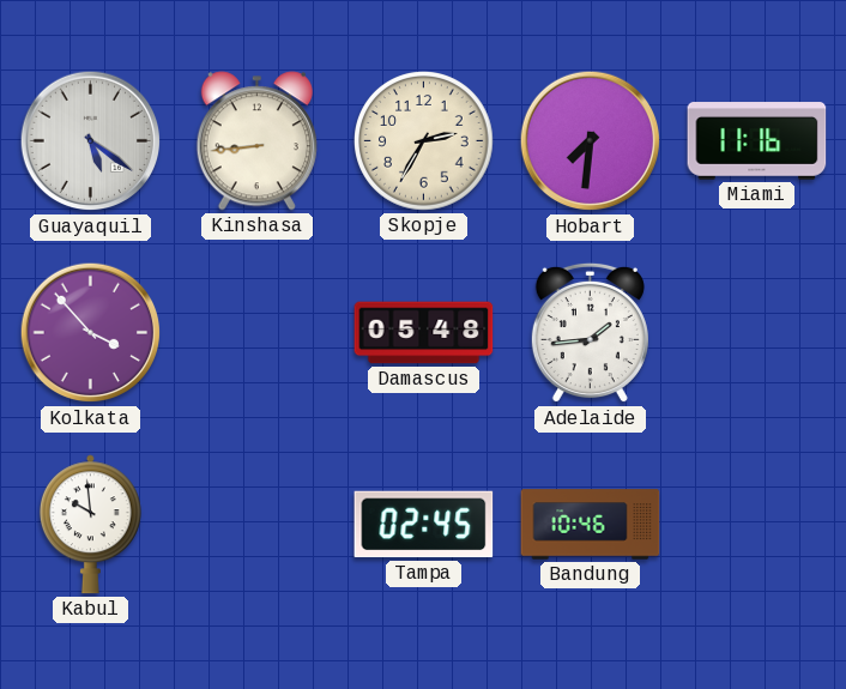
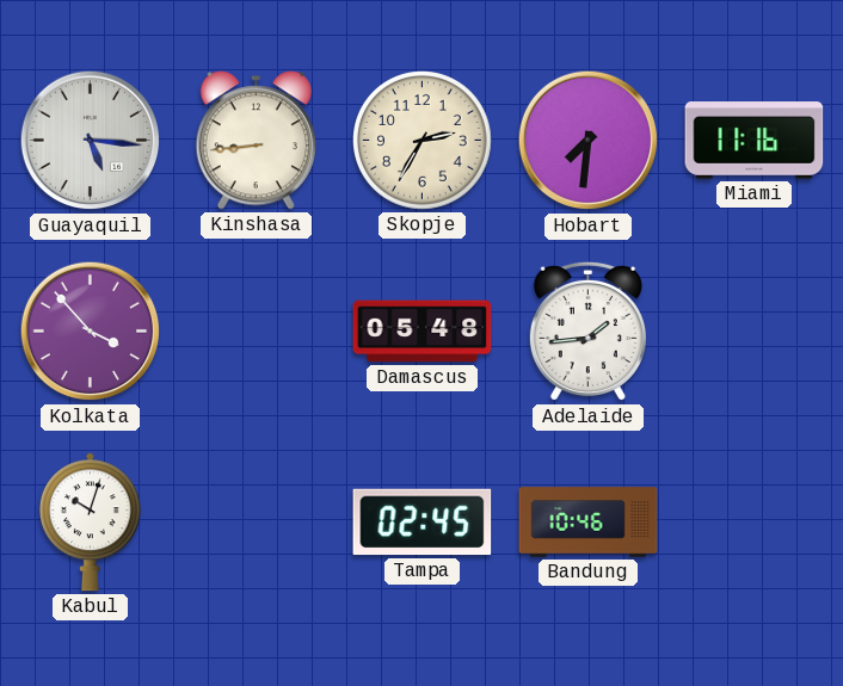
Guayaquil: 5:21 -> 5:16 (91, 141)
Kabul: 9:59 -> 10:03 (90, 523)
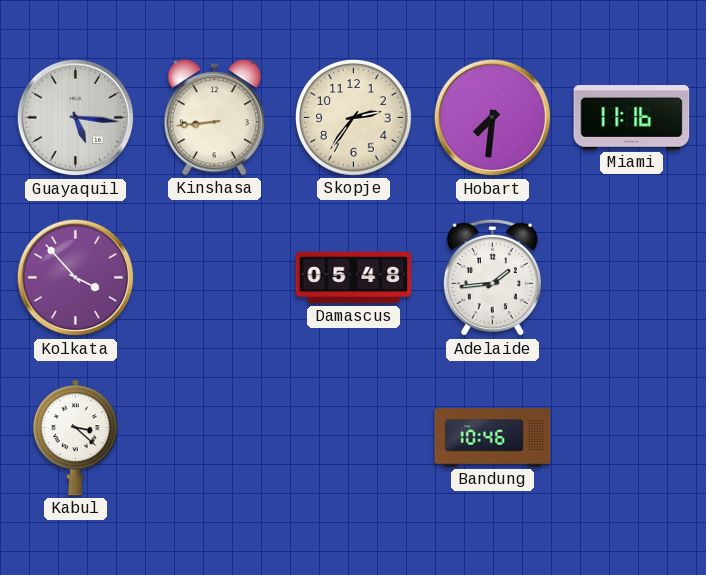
Skopje: 2:35 -> 2:36 (354, 118)
Kabul: 10:03 -> 3:22 (75, 438)
Tampa: 02:45 -> none (423, 523)
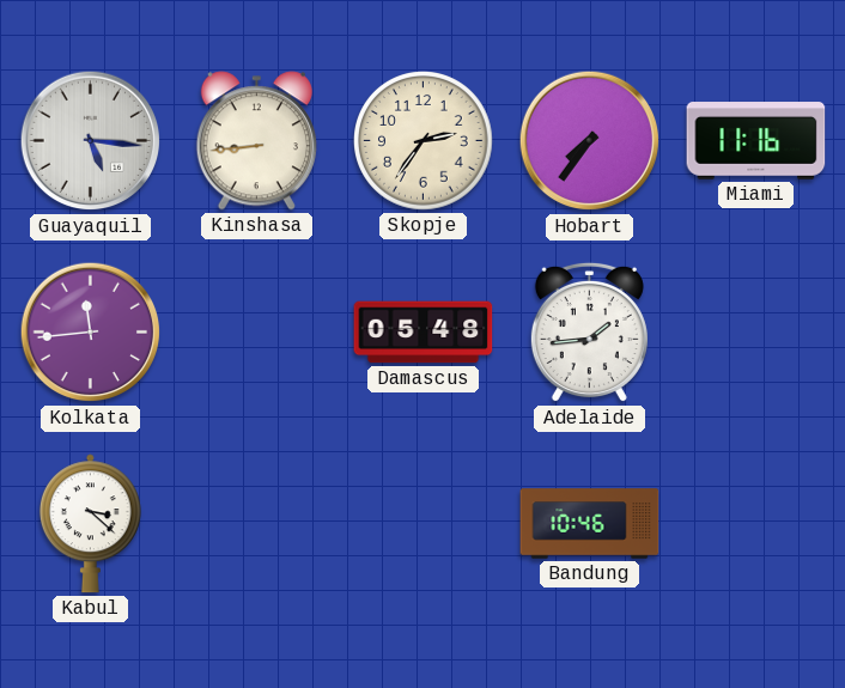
Hobart: 7:31 -> 7:36 (590, 141)
Kolkata: 3:53 -> 11:44 (91, 333)
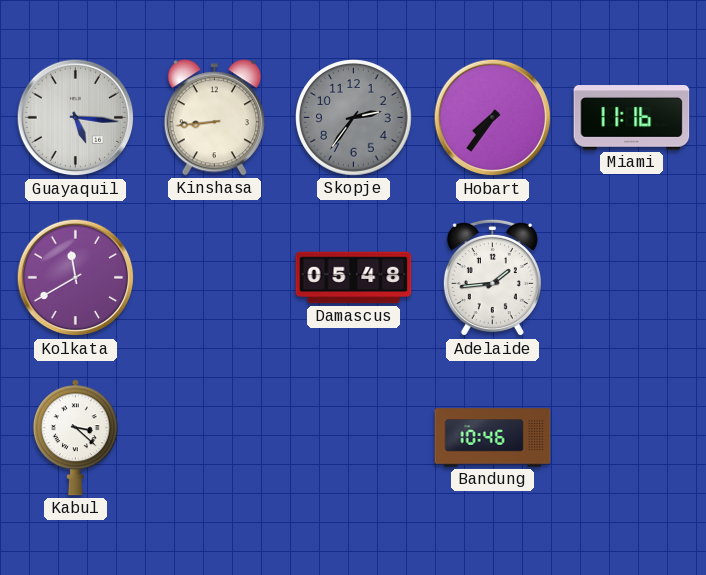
Skopje dial: cream -> grey (354, 118)
Kolkata: 11:44 -> 11:40 (76, 278)
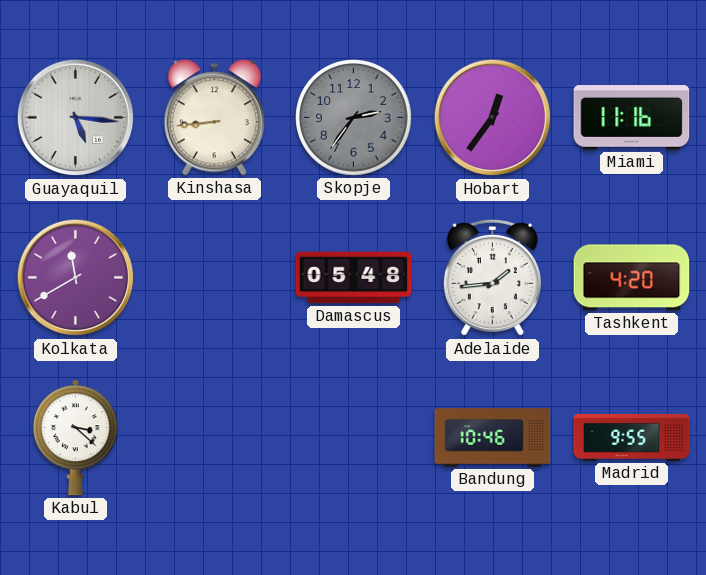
Hobart: 7:36 -> 12:36 (493, 118)
Tashkent: none -> 4:20 (632, 278)
Madrid: none -> 9:55 (632, 437)
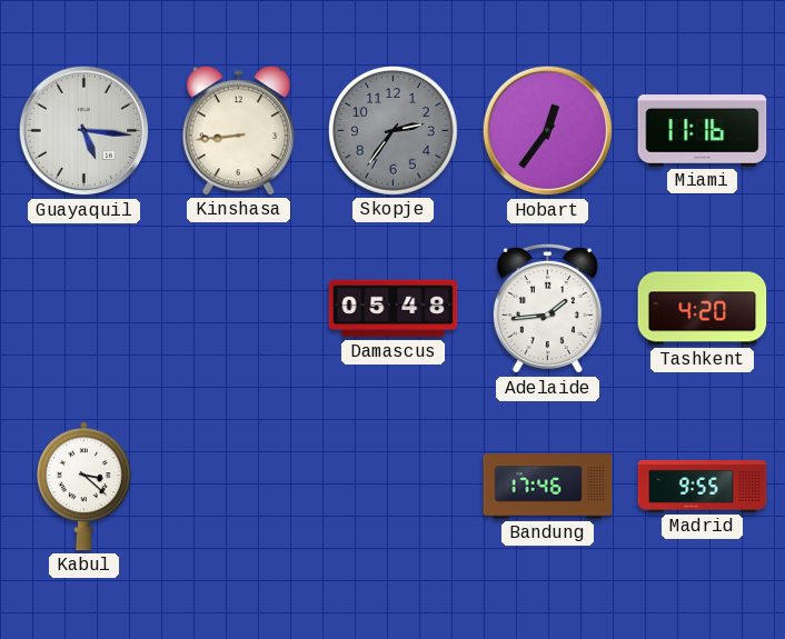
Kolkata: 11:40 -> none (76, 278)
Bandung: 10:46 -> 17:46 (548, 487)
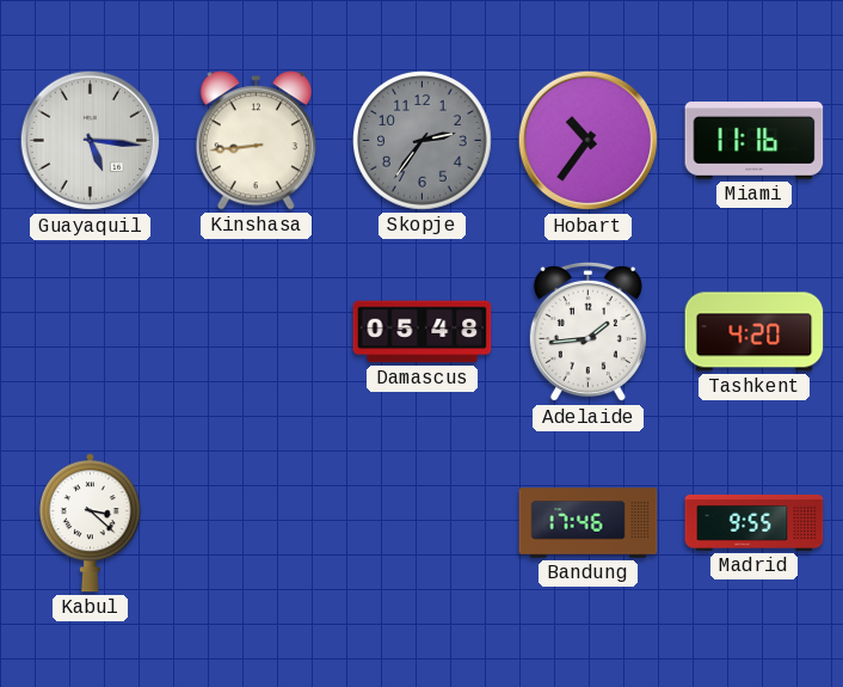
Hobart: 12:36 -> 10:36 (589, 141)
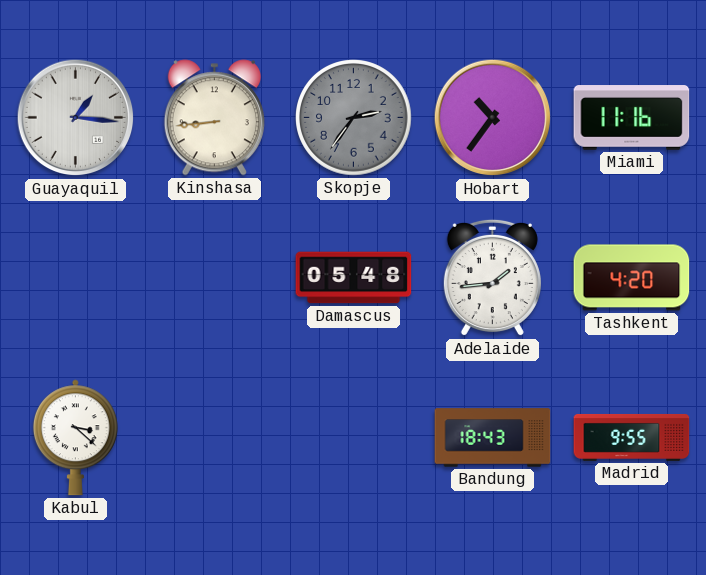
Guayaquil: 5:16 -> 1:16 (76, 118)
Bandung: 17:46 -> 18:43 (493, 438)
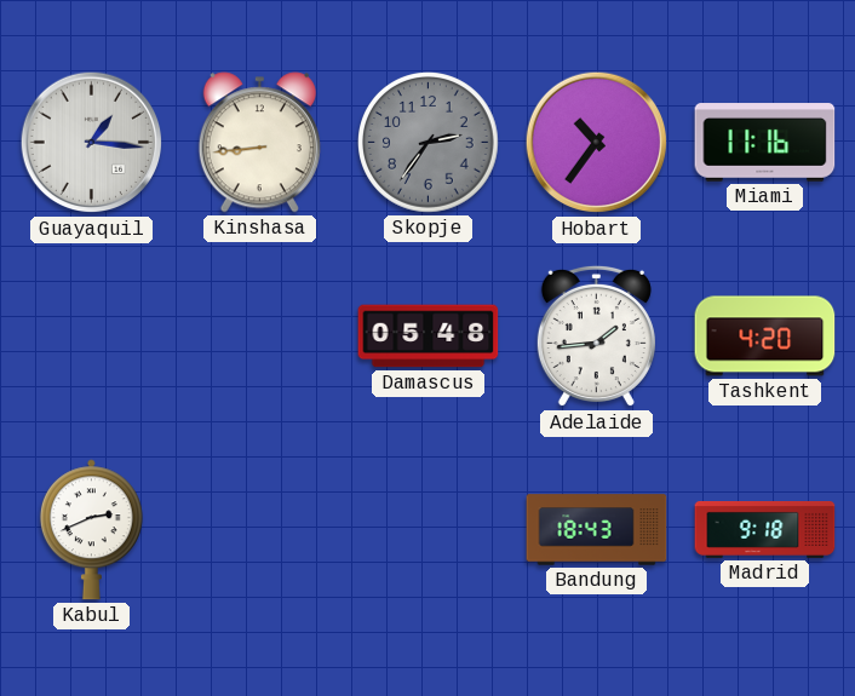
Kabul: 3:22 -> 2:41 (91, 530)
Madrid: 9:55 -> 9:18 (765, 529)
